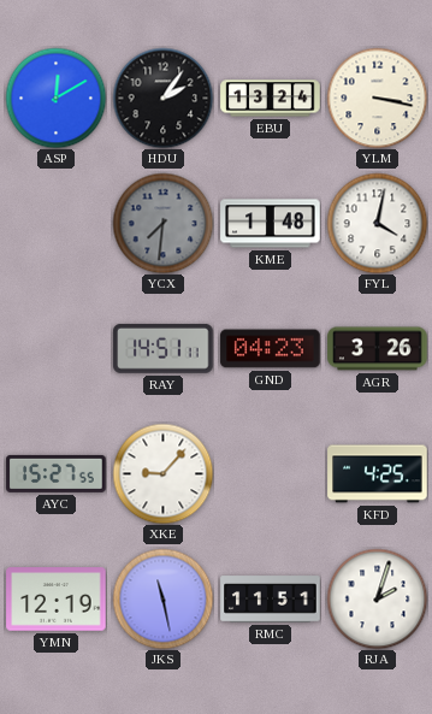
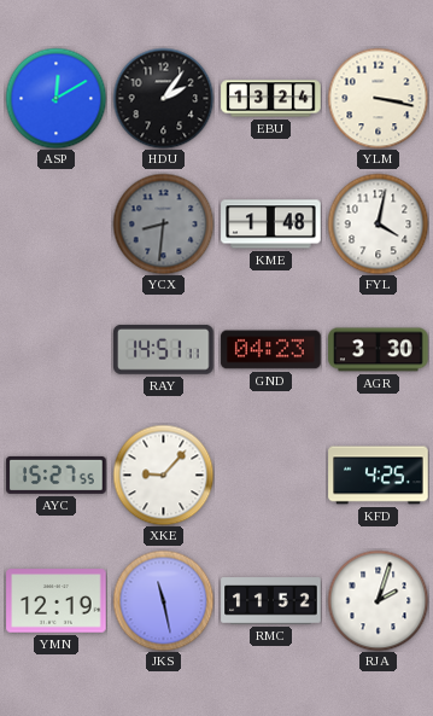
YCX: 7:31 -> 8:31 (163, 223)
AGR: 3:26 -> 3:30 (379, 350)
RMC: 11:51 -> 11:52 (271, 601)
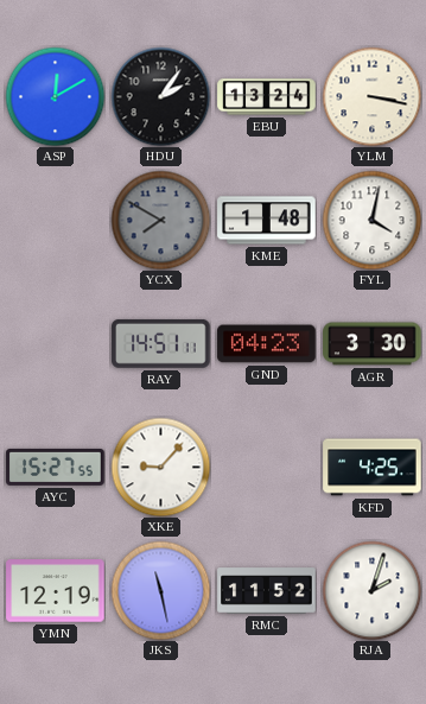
YCX: 8:31 -> 7:50 (160, 220)
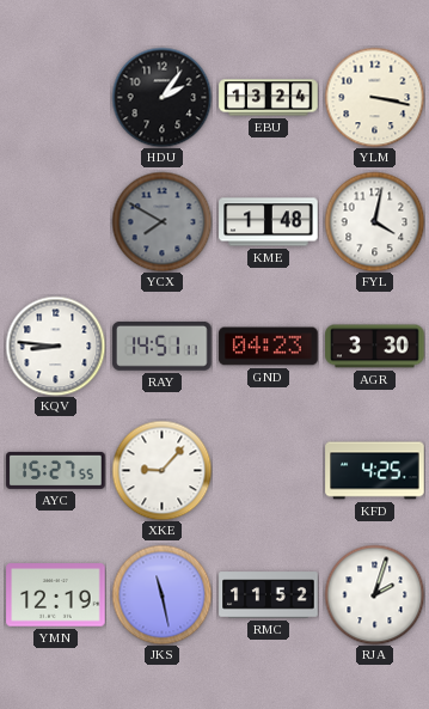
ASP: 12:10 -> none (55, 96)
KQV: none -> 8:46 (55, 346)
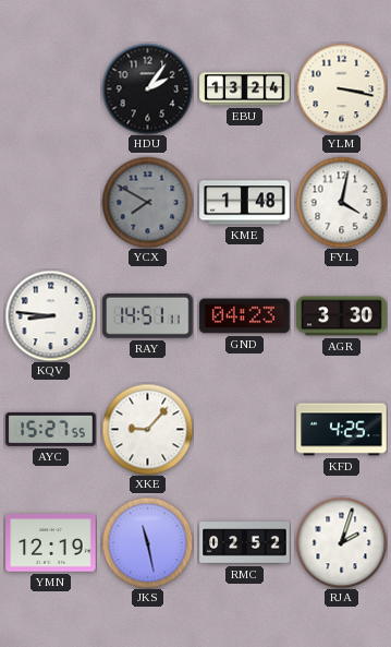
RMC: 11:52 -> 02:52 (245, 543)
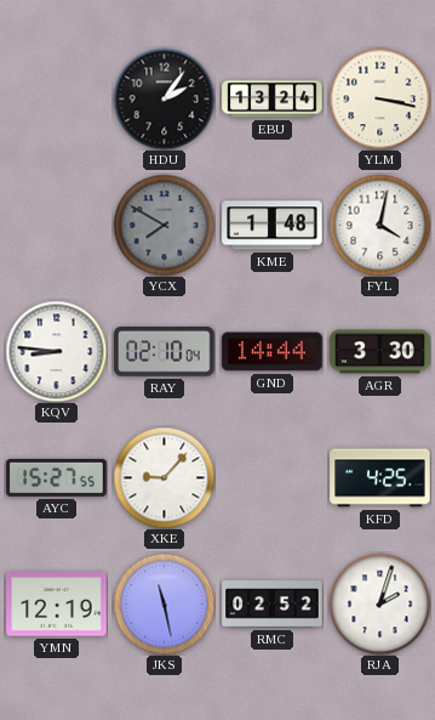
RAY: 14:51 -> 02:10 (165, 351)
GND: 04:23 -> 14:44 (273, 352)
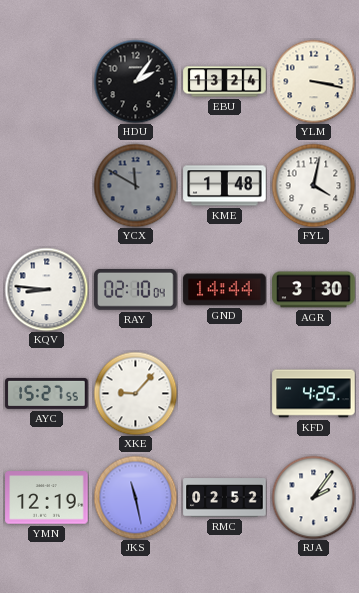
YCX: 7:50 -> 11:50 (135, 185)
RJA: 2:03 -> 2:06 (313, 497)
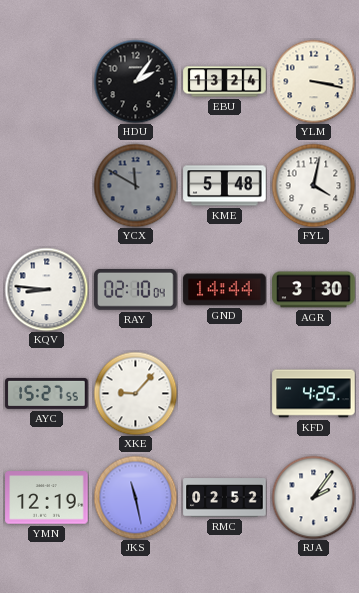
KME: 1:48 -> 5:48 (225, 186)
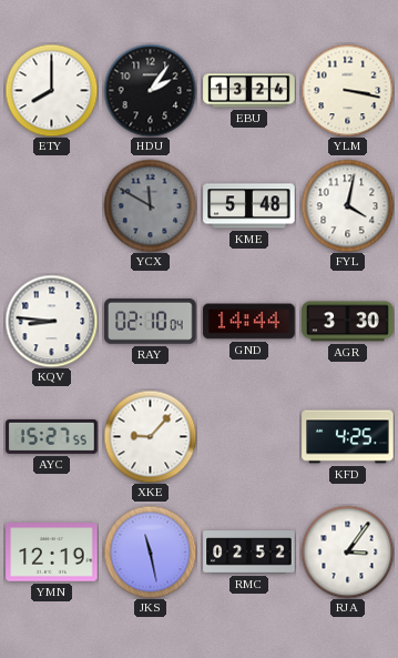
ETY: none -> 8:00 (51, 90)
RJA: 2:06 -> 3:06 (347, 551)
